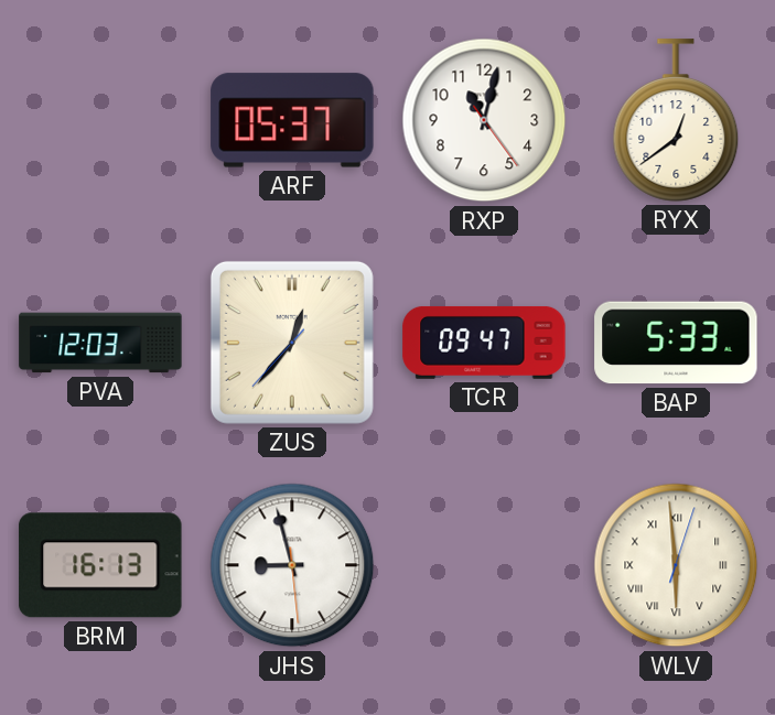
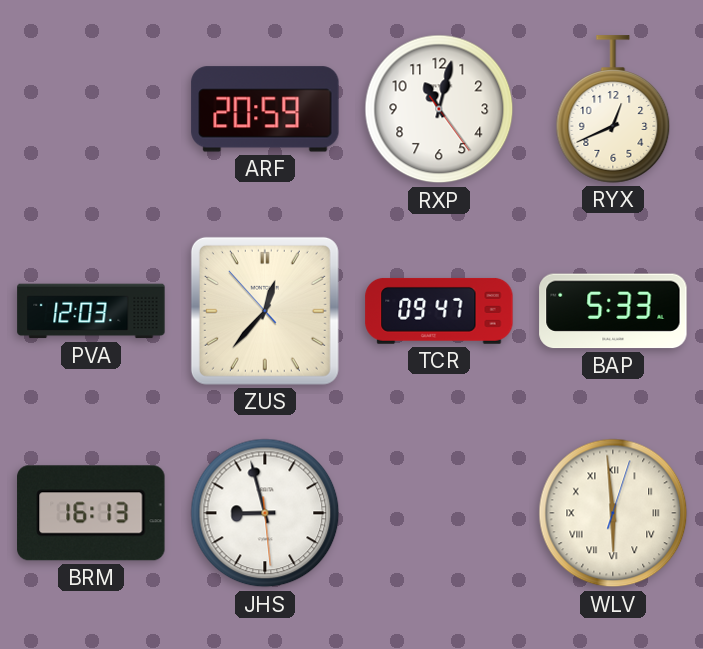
ARF: 05:37 -> 20:59 (265, 109)
RYX: 12:39 -> 12:41 (613, 109)
ZUS: 12:36:37 -> 12:36:53 (265, 311)
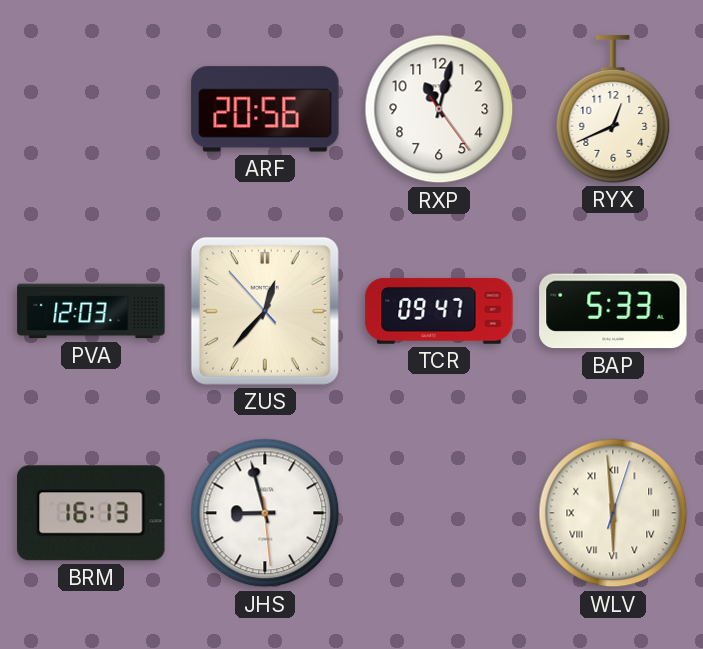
ARF: 20:59 -> 20:56 (265, 109)
